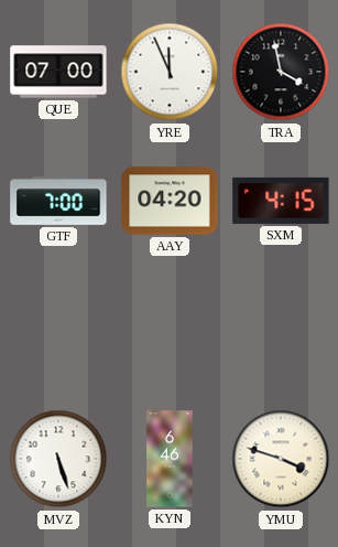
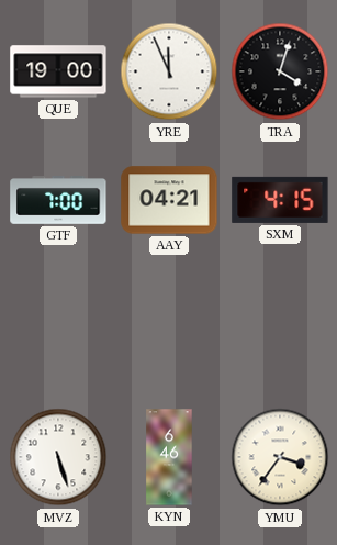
QUE: 07:00 -> 19:00 (58, 71)
TRA: 3:58 -> 4:03 (280, 71)
AAY: 04:20 -> 04:21 (169, 200)
YMU: 3:48 -> 3:36 (280, 457)
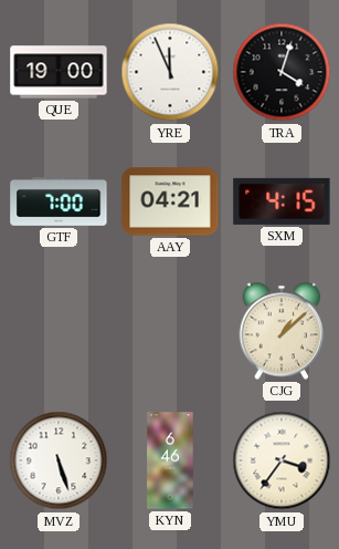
CJG: none -> 1:08 (282, 331)
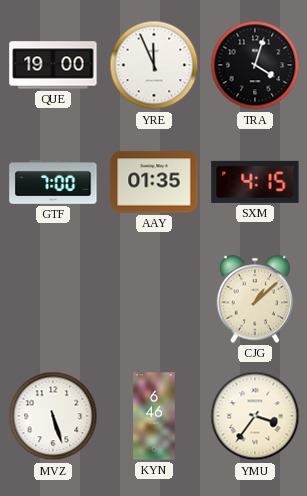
AAY: 04:21 -> 01:35 (154, 182)
